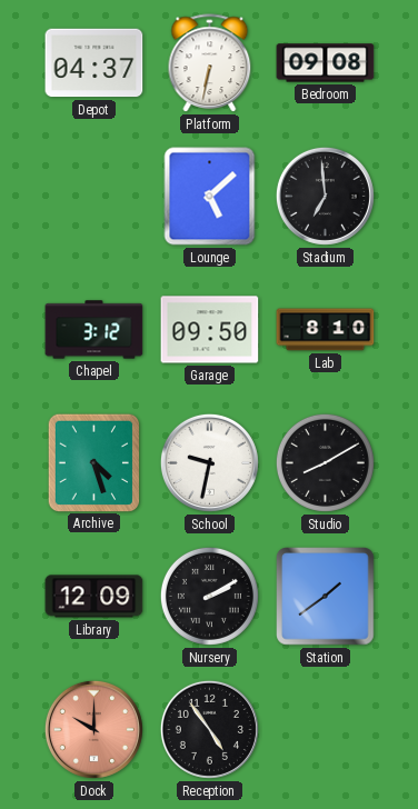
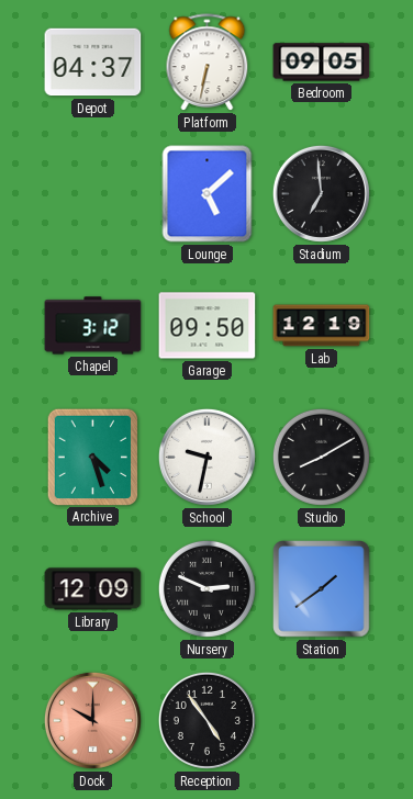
Bedroom: 09:08 -> 09:05 (322, 63)
Lab: 8:10 -> 12:19 (322, 326)
Nursery: 2:10 -> 2:49 (206, 588)
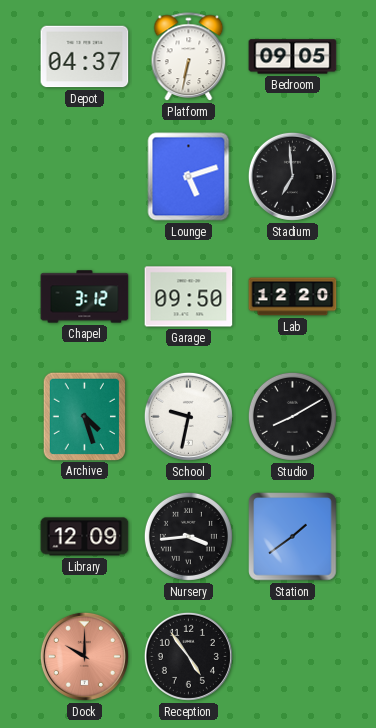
Lounge: 5:08 -> 5:12 (189, 177)
Lab: 12:19 -> 12:20 (293, 297)
Nursery: 2:49 -> 3:44 (188, 536)
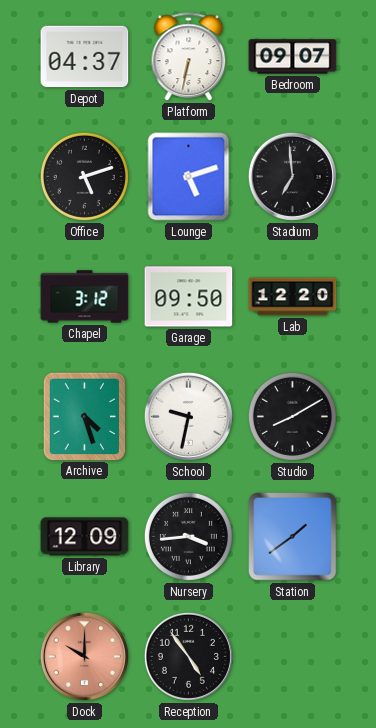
Bedroom: 09:05 -> 09:07 (293, 57)
Office: none -> 5:12 (84, 176)
